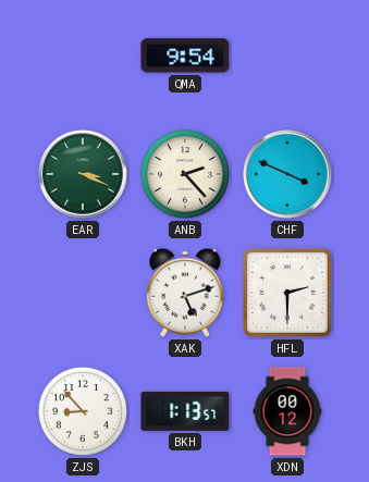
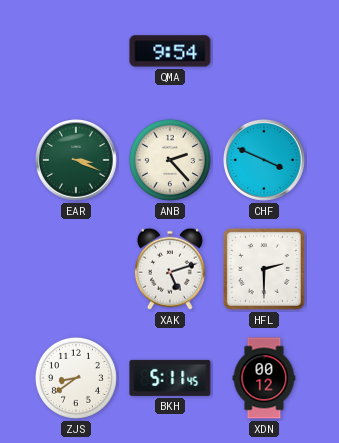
ZJS: 8:53 -> 8:39 (76, 378)
BKH: 1:13 -> 5:11 (170, 378)
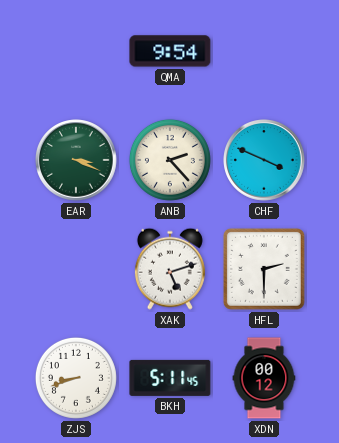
ZJS: 8:39 -> 8:42 (76, 378)
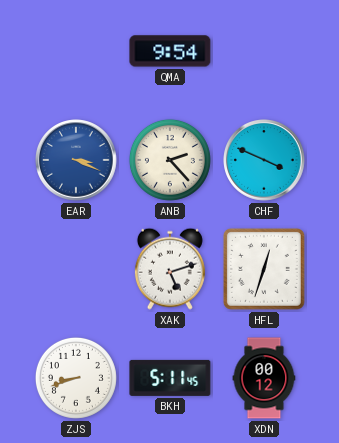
EAR dial: green -> blue (76, 160)
HFL: 2:30 -> 12:33 (264, 269)
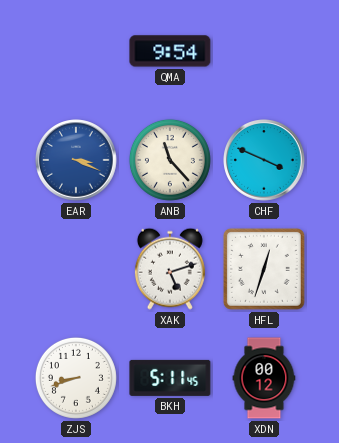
ANB: 2:23 -> 11:23 (170, 160)
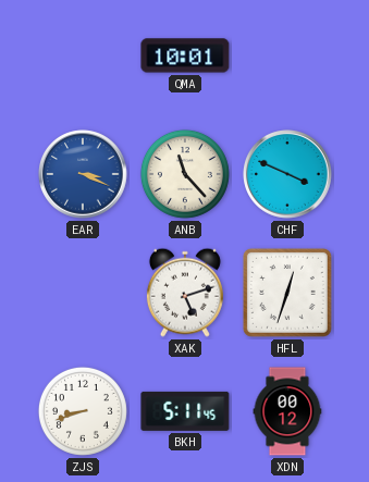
QMA: 9:54 -> 10:01 (185, 55)
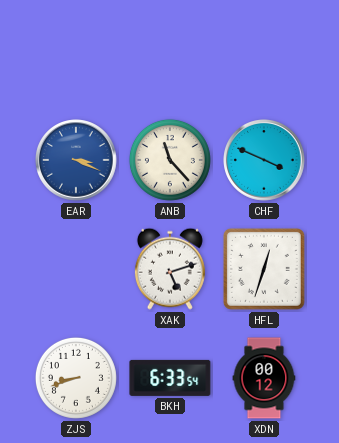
QMA: 10:01 -> none (185, 55)
BKH: 5:11 -> 6:33 (170, 378)
